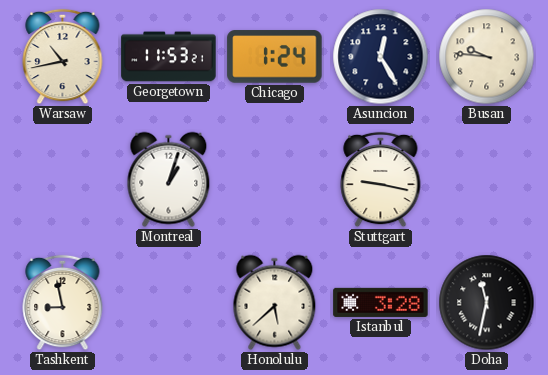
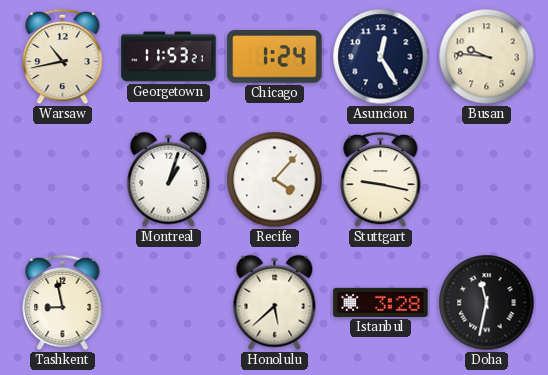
Recife: none -> 4:07 (275, 180)
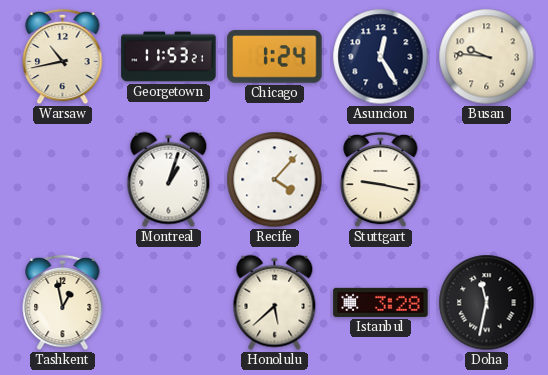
Tashkent: 8:58 -> 12:58 (63, 303)
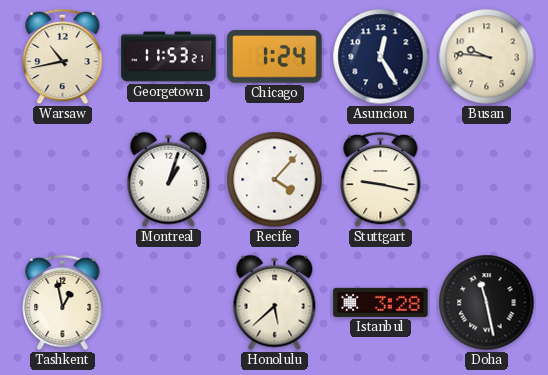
Doha: 11:32 -> 11:28 (487, 303)
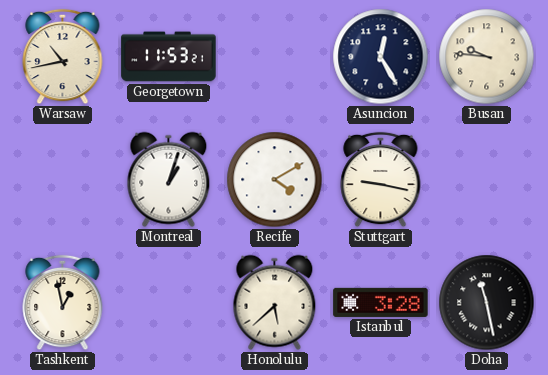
Chicago: 1:24 -> none (275, 57)
Recife: 4:07 -> 4:10 (275, 180)
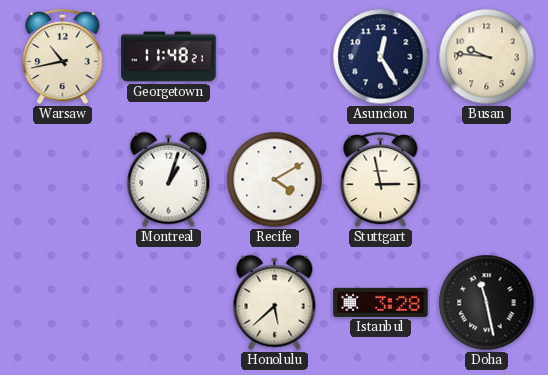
Georgetown: 11:53 -> 11:48 (169, 57)
Stuttgart: 9:17 -> 2:58 (381, 180)
Tashkent: 12:58 -> none (63, 303)
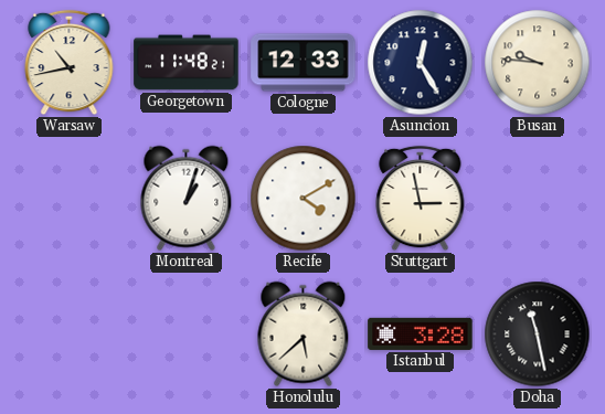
Cologne: none -> 12:33 (304, 63)
